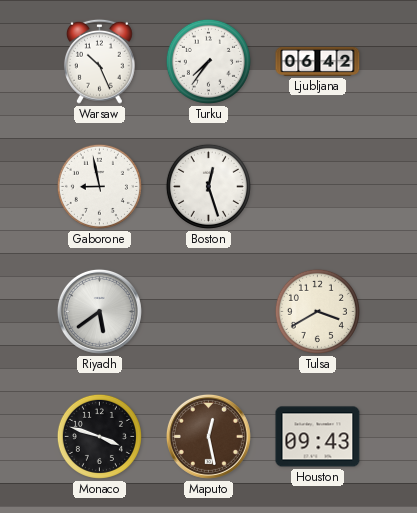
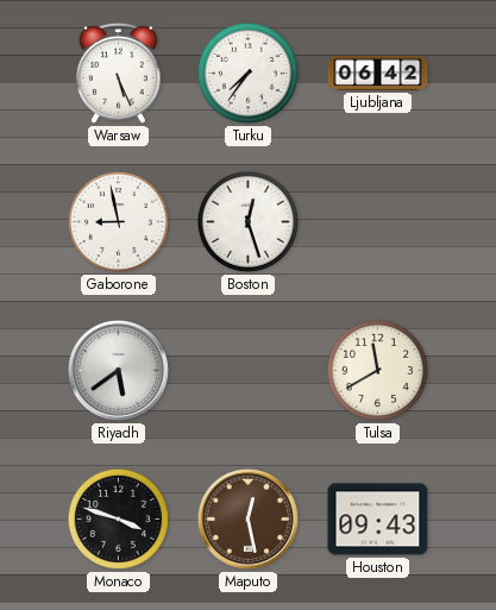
Warsaw: 10:26 -> 5:26 (118, 73)
Tulsa: 3:40 -> 11:40 (377, 370)
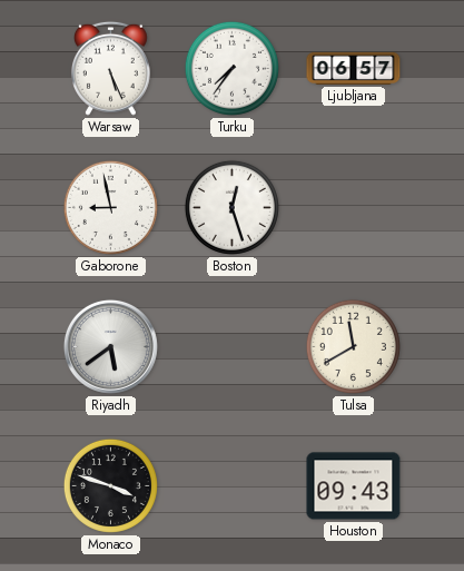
Ljubljana: 06:42 -> 06:57 (354, 68)
Maputo: 12:28 -> none (247, 518)
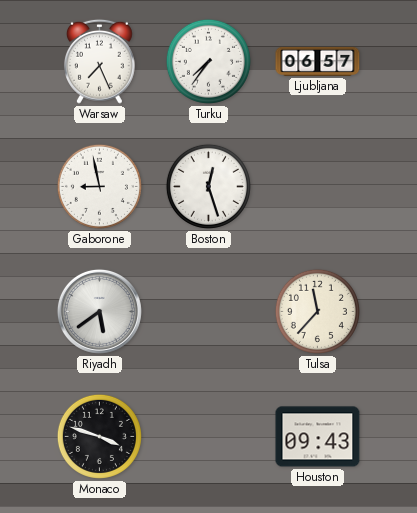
Warsaw: 5:26 -> 7:26 (99, 61)
Tulsa: 11:40 -> 11:37 (317, 311)
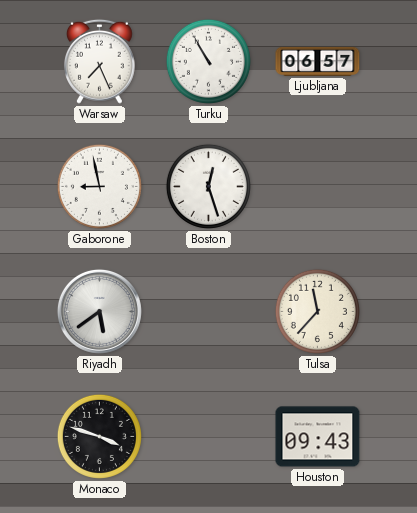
Turku: 7:36 -> 10:55 (208, 61)
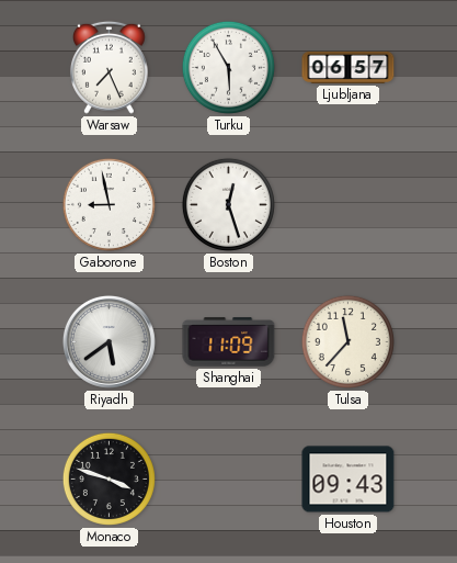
Turku: 10:55 -> 5:55 (228, 67)
Shanghai: none -> 11:09 (229, 342)
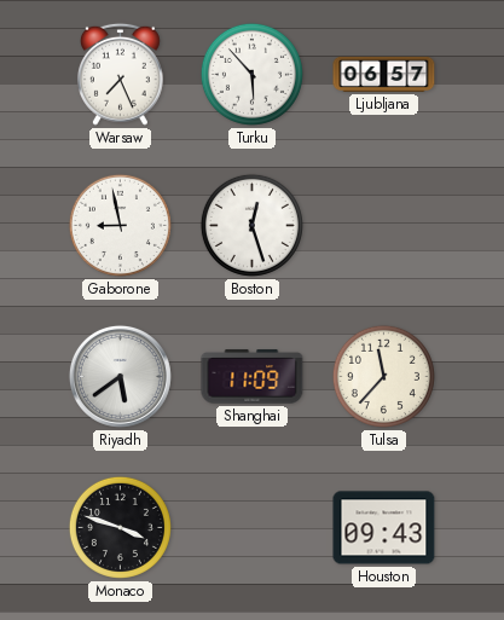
Turku: 5:55 -> 5:53 (251, 74)
